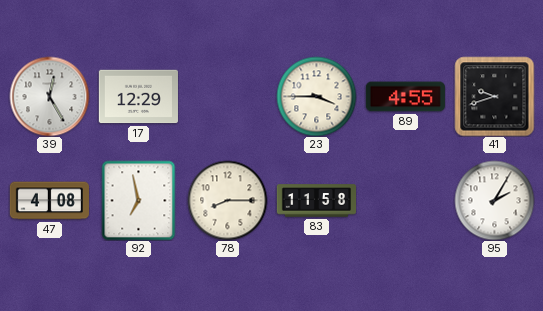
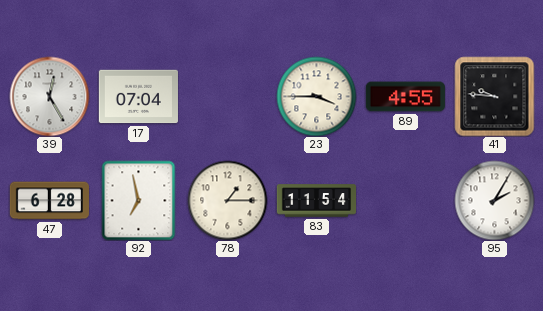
17: 12:29 -> 07:04 (138, 97)
41: 9:42 -> 9:46 (494, 96)
47: 4:08 -> 6:28 (49, 201)
78: 8:15 -> 1:15 (227, 200)
83: 11:58 -> 11:54 (316, 201)
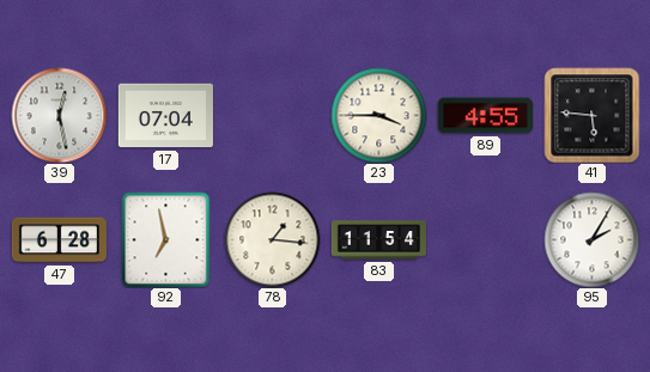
39: 12:25 -> 12:28 (59, 115)
41: 9:46 -> 5:46 (591, 115)
78: 1:15 -> 1:16 (272, 239)
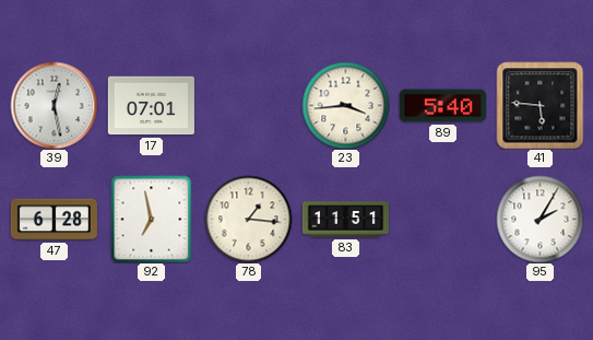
17: 07:04 -> 07:01 (151, 106)
23: 3:45 -> 3:44 (345, 105)
89: 4:55 -> 5:40 (442, 106)
83: 11:54 -> 11:51 (345, 220)
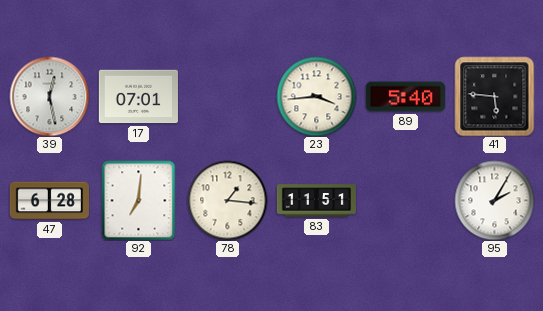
92: 6:58 -> 7:01 (139, 200)
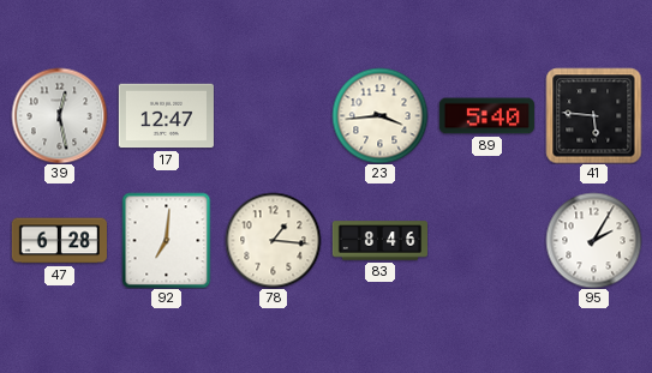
17: 07:01 -> 12:47 (166, 116)
83: 11:51 -> 8:46 (379, 241)
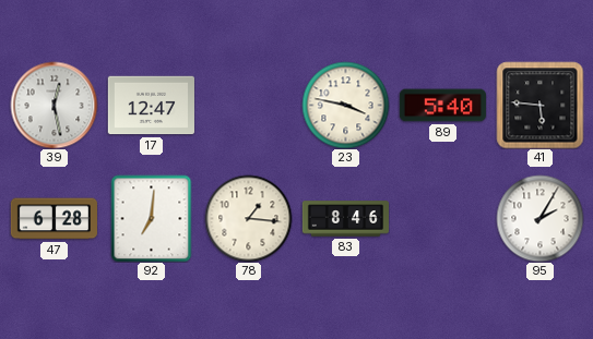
23: 3:44 -> 3:47 (345, 105)
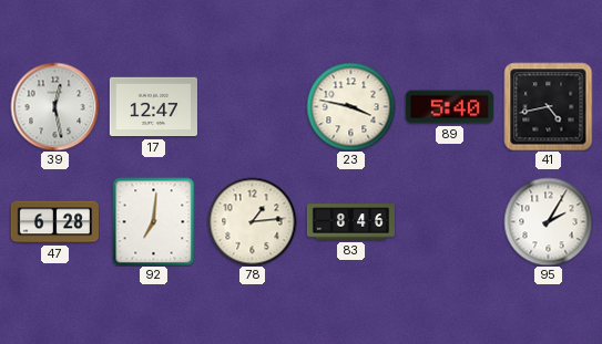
41: 5:46 -> 4:43 (548, 106)
78: 1:16 -> 1:14 (252, 221)
